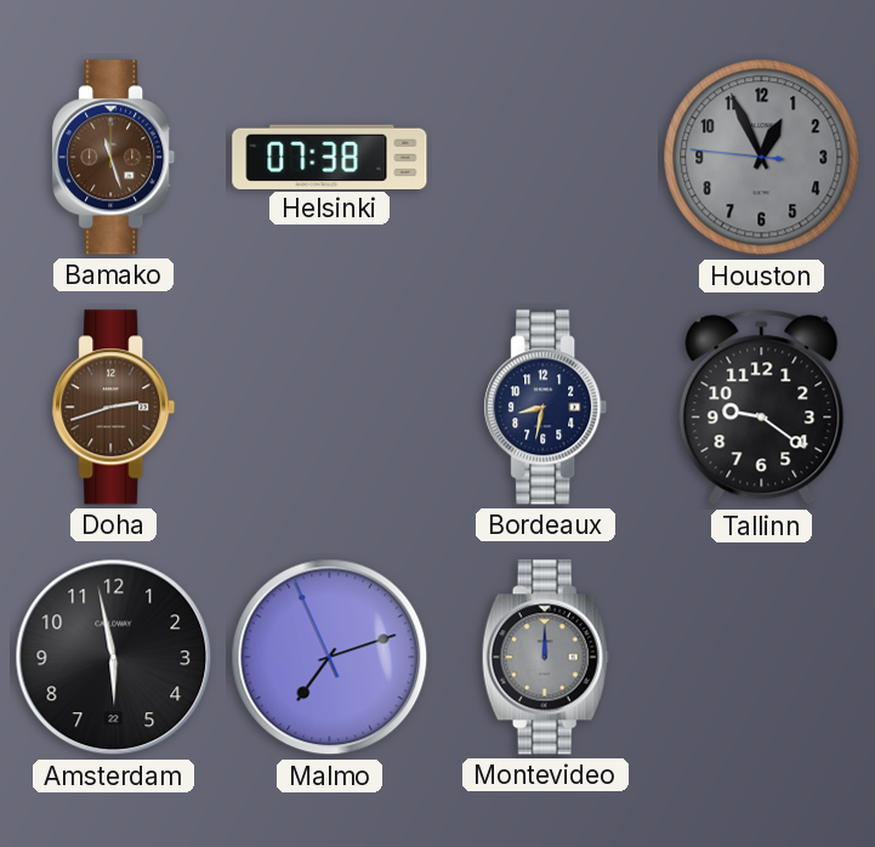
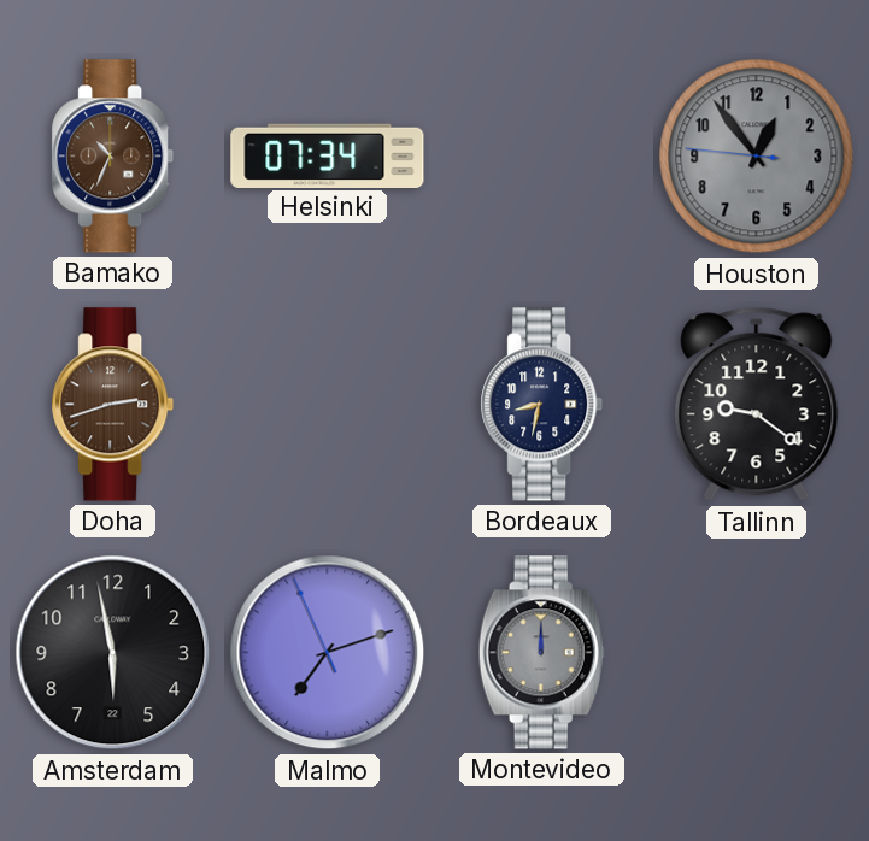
Bamako: 11:27 -> 10:34 (113, 157)
Helsinki: 07:38 -> 07:34 (328, 155)
Houston: 12:55 -> 12:53 (757, 157)
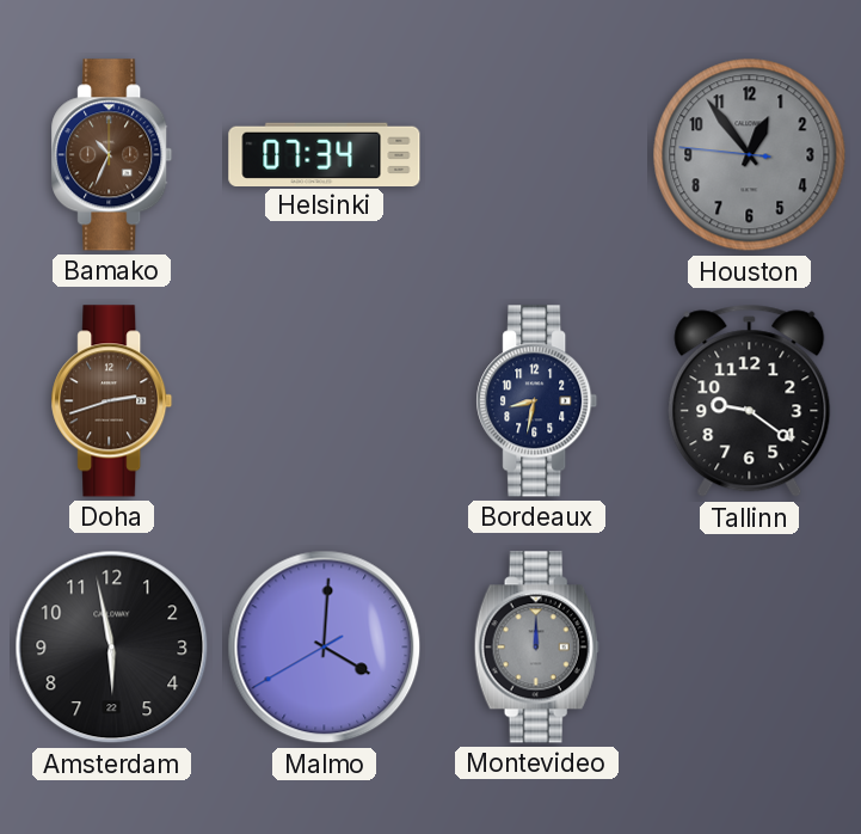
Malmo: 7:11 -> 4:00 (325, 648)
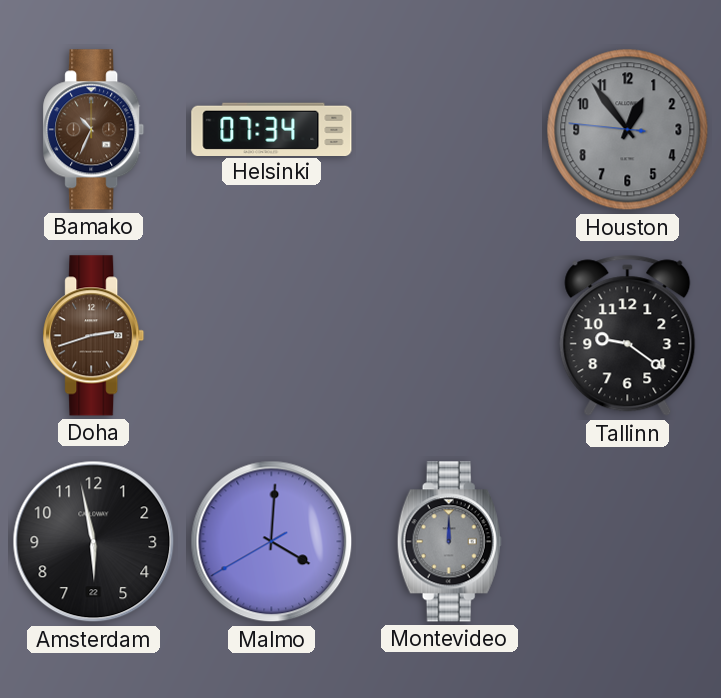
Bordeaux: 8:32 -> none (537, 401)
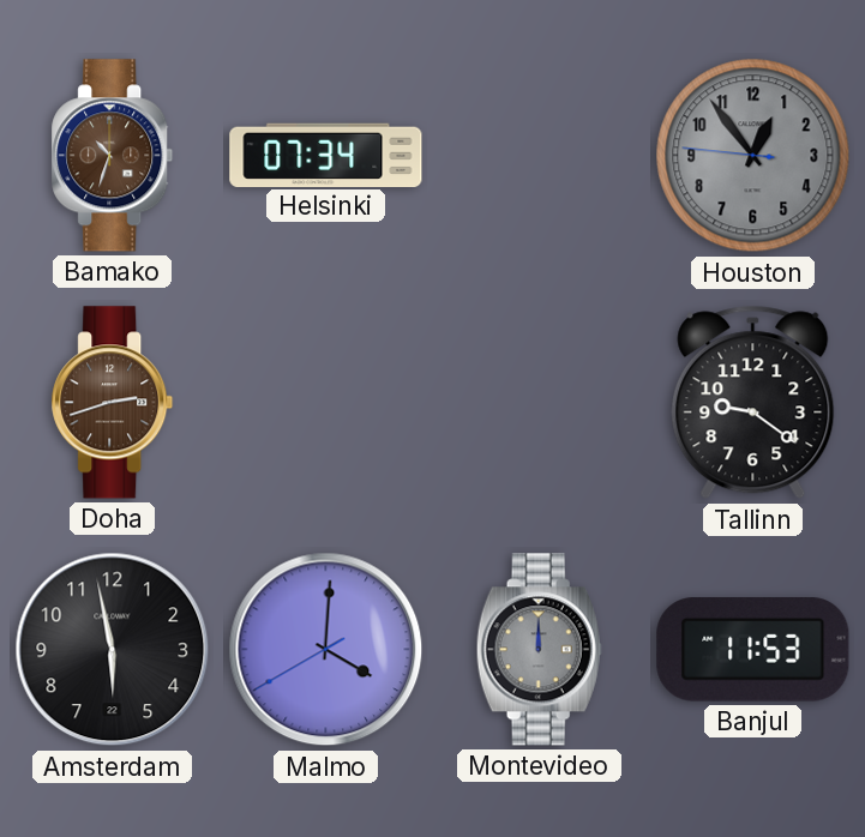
Bamako: 10:34 -> 10:33 (113, 156)
Banjul: none -> 11:53 (753, 650)
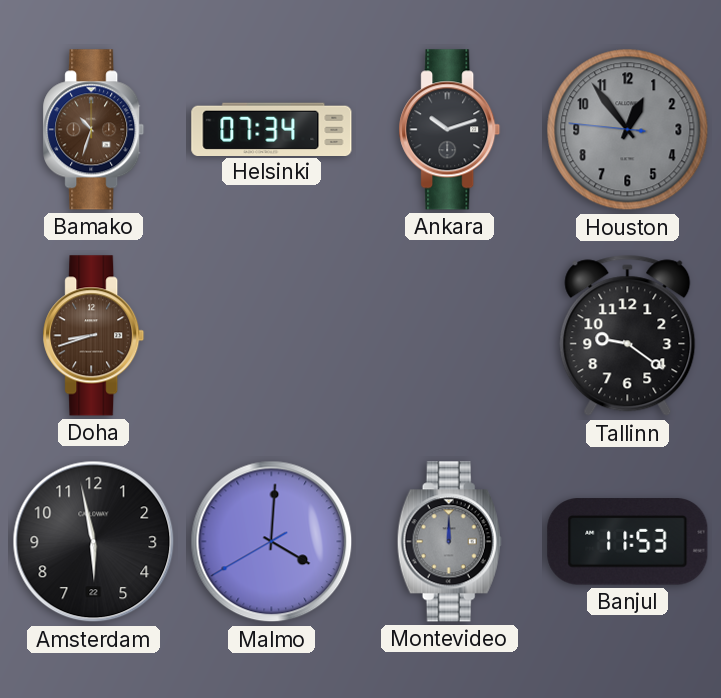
Ankara: none -> 10:12 (450, 130)
Doha: 2:42 -> 8:42 (94, 336)
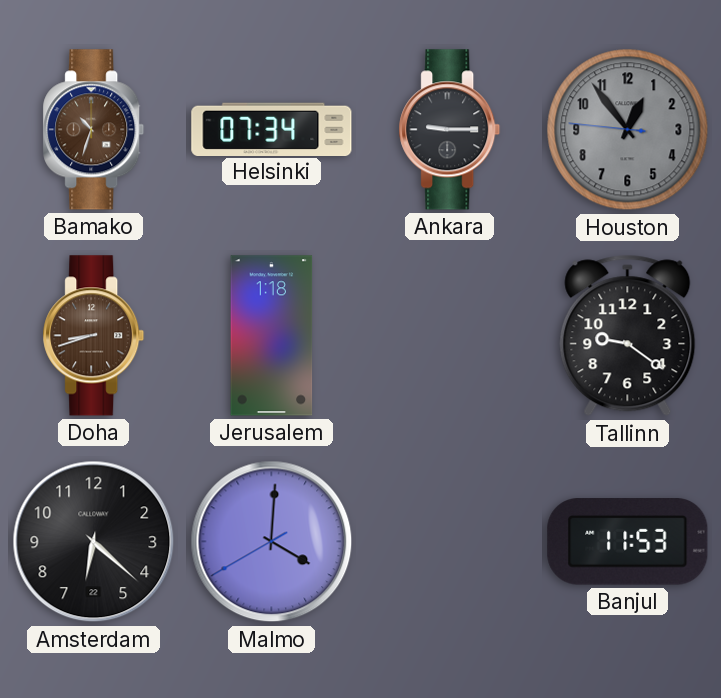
Ankara: 10:12 -> 9:15 (450, 130)
Jerusalem: none -> 1:18 (272, 336)
Amsterdam: 5:58 -> 6:22 (94, 542)
Montevideo: 12:00 -> none (449, 542)
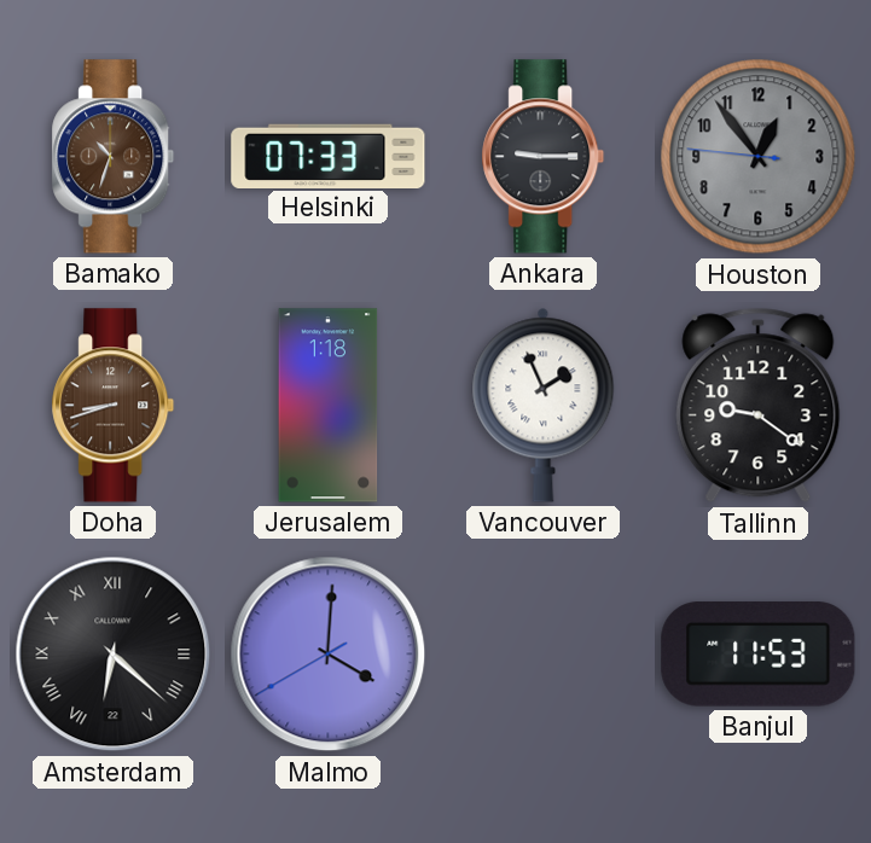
Helsinki: 07:34 -> 07:33 (329, 156)
Vancouver: none -> 1:56 (544, 405)
Amsterdam numerals: Arabic -> Roman (114, 655)
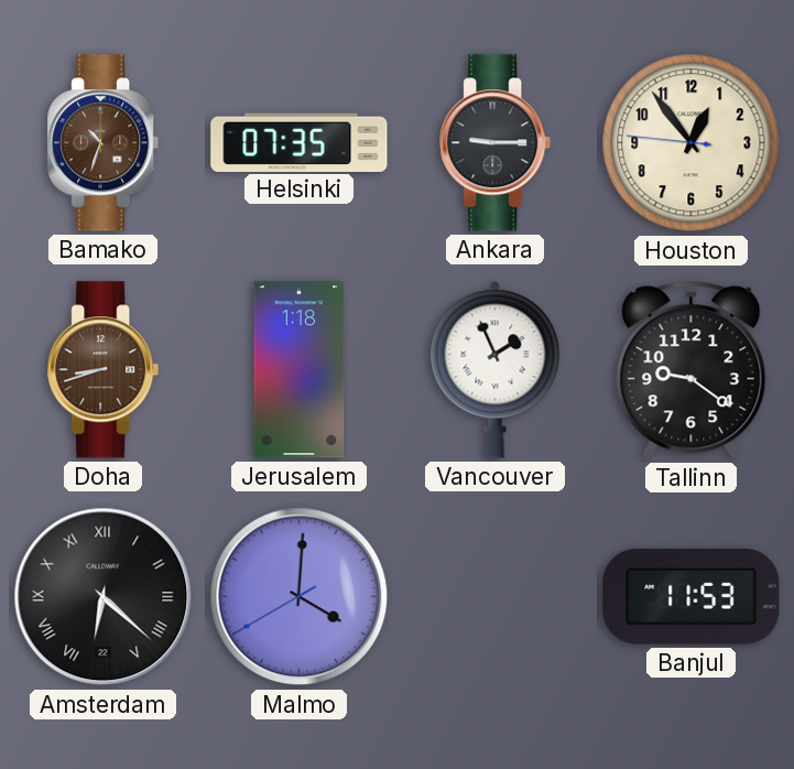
Helsinki: 07:33 -> 07:35 (300, 142)
Houston dial: grey -> cream (692, 143)
